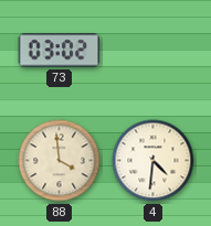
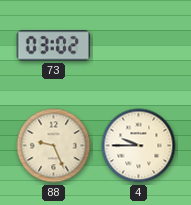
88: 3:59 -> 9:26 (54, 146)
4: 4:31 -> 9:45 (139, 146)
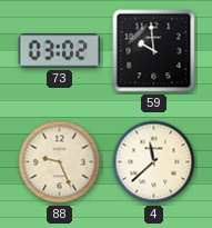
59: none -> 9:59 (154, 51)
4: 9:45 -> 11:38 (154, 162)
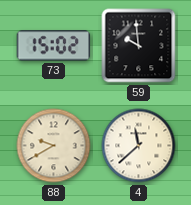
73: 03:02 -> 15:02 (54, 46)
88: 9:26 -> 9:40 (54, 146)
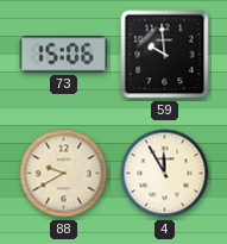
73: 15:02 -> 15:06 (64, 55)
4: 11:38 -> 11:55 (165, 174)
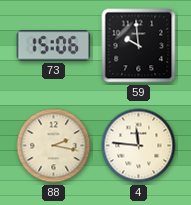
88: 9:40 -> 2:17 (54, 146)
4: 11:55 -> 11:46 (139, 146)
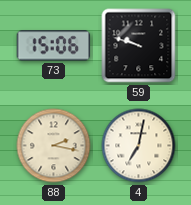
59: 9:59 -> 9:48 (139, 46)
4: 11:46 -> 7:02 (139, 146)
